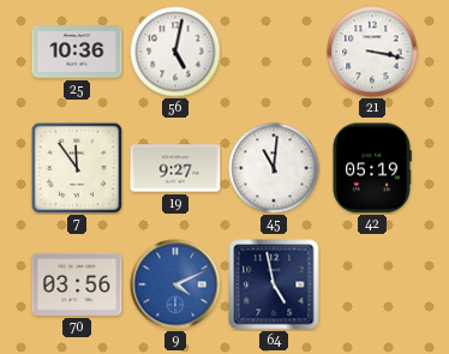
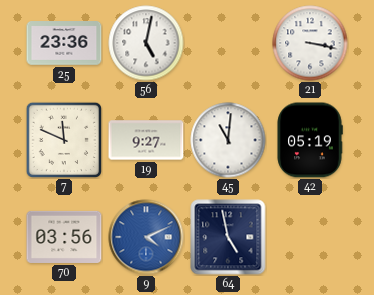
25: 10:36 -> 23:36 (64, 43)
7: 11:54 -> 11:49 (63, 139)
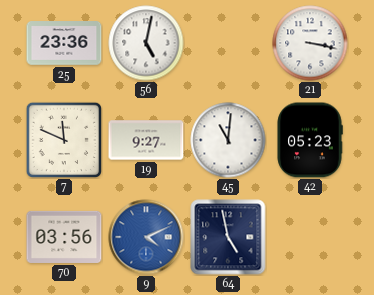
42: 05:19 -> 05:23 (310, 140)
